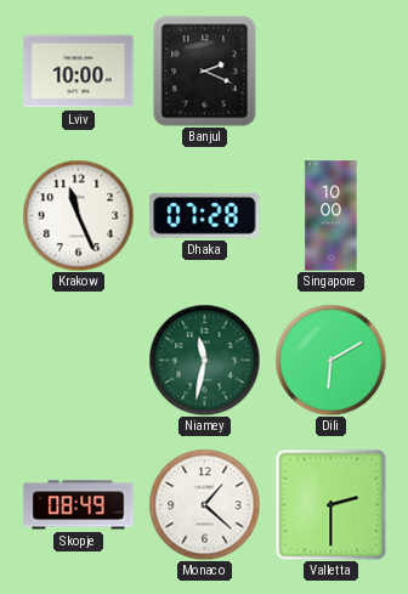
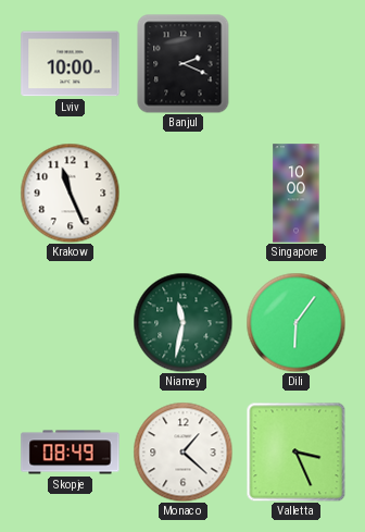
Dhaka: 07:28 -> none (205, 216)
Dili: 6:10 -> 6:06 (295, 322)
Valletta: 2:30 -> 3:26 (295, 451)
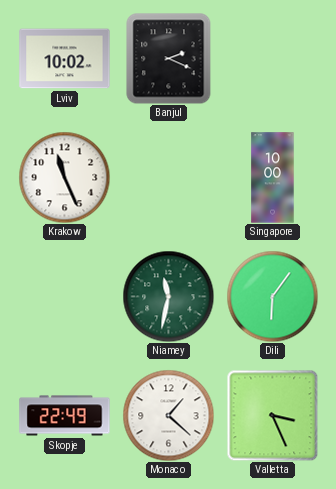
Lviv: 10:00 -> 10:02 (65, 59)
Skopje: 08:49 -> 22:49 (65, 416)
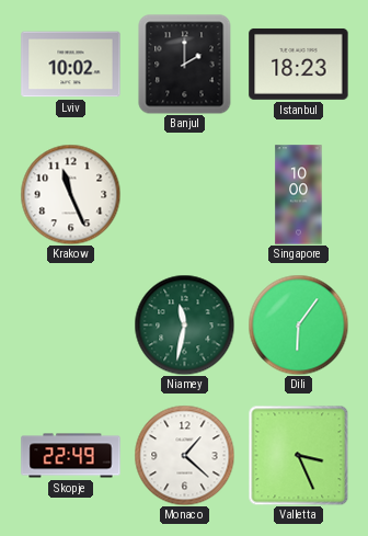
Banjul: 2:19 -> 2:00 (185, 64)
Istanbul: none -> 18:23 (299, 64)
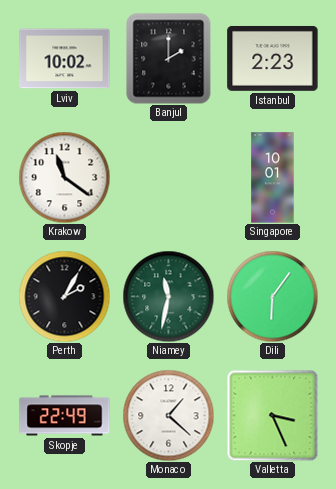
Istanbul: 18:23 -> 2:23 (273, 58)
Krakow: 11:26 -> 11:21 (64, 177)
Singapore: 10:00 -> 10:01 (273, 178)
Perth: none -> 2:05 (64, 296)
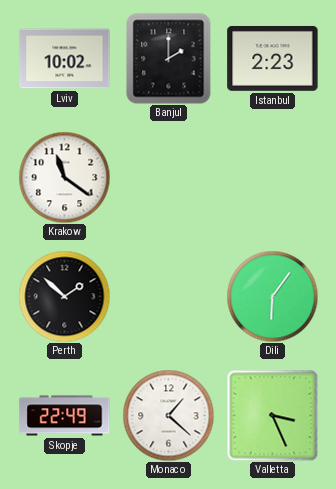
Singapore: 10:01 -> none (273, 178)
Perth: 2:05 -> 1:52 (64, 296)
Niamey: 11:32 -> none (168, 296)
